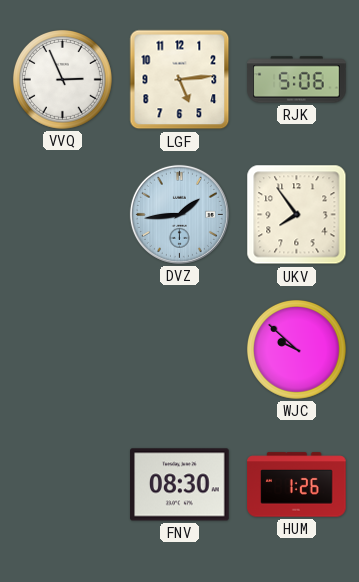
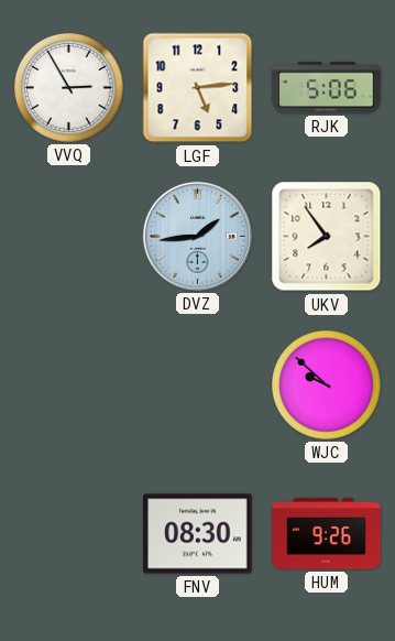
VVQ: 2:56 -> 2:55 (68, 87)
HUM: 1:26 -> 9:26 (327, 534)
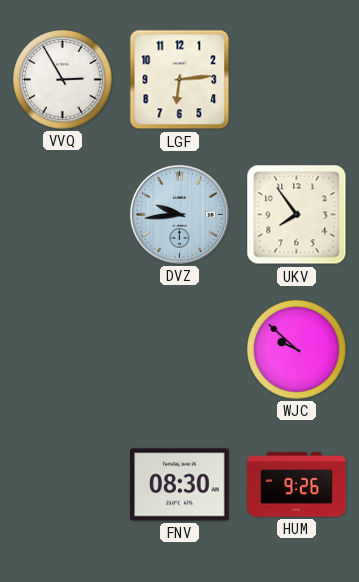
LGF: 5:14 -> 6:14 (180, 80)
RJK: 5:06 -> none (327, 88)
DVZ: 1:44 -> 9:44 (179, 214)
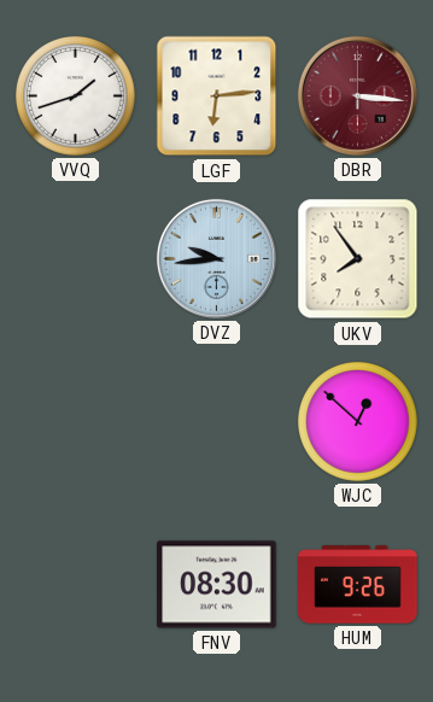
VVQ: 2:55 -> 1:42 (75, 95)
DBR: none -> 3:16 (357, 95)
WJC: 9:52 -> 12:52 (357, 421)
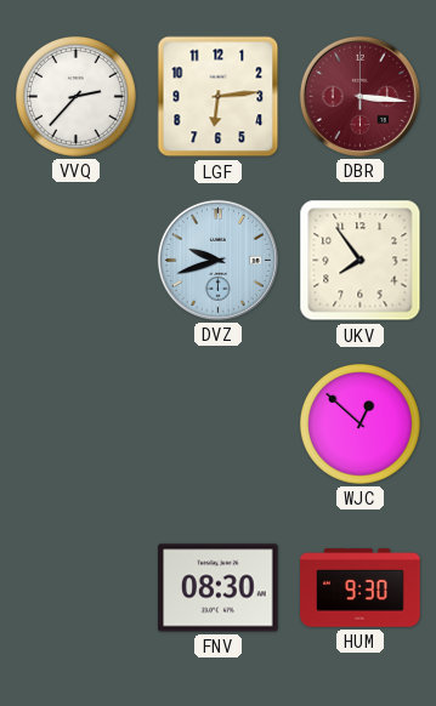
VVQ: 1:42 -> 2:37 (75, 96)
DVZ: 9:44 -> 9:42 (217, 260)
HUM: 9:26 -> 9:30 (361, 588)
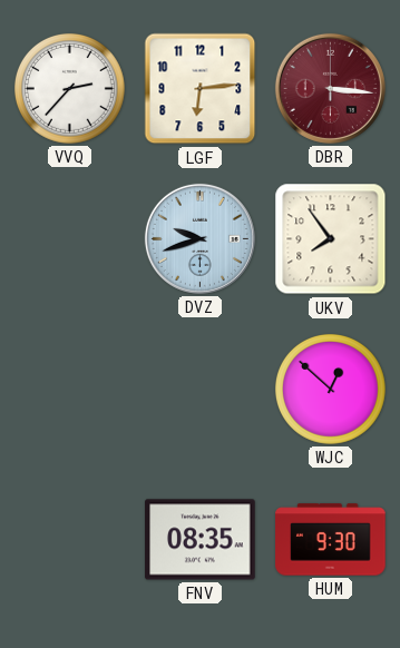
FNV: 08:30 -> 08:35 (201, 540)
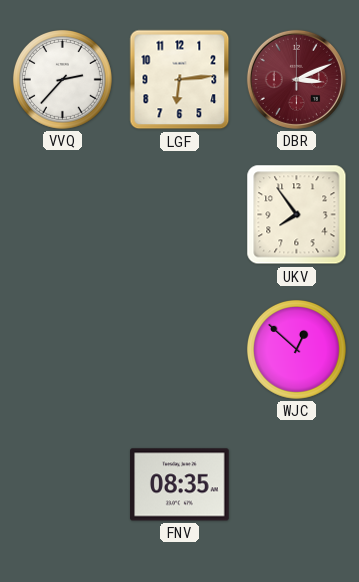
DBR: 3:16 -> 3:11 (296, 79)
DVZ: 9:42 -> none (199, 238)
HUM: 9:30 -> none (331, 540)
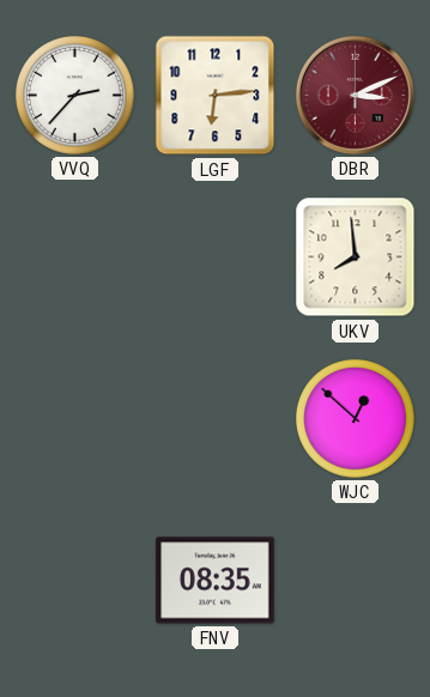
UKV: 7:54 -> 7:59 (356, 257)
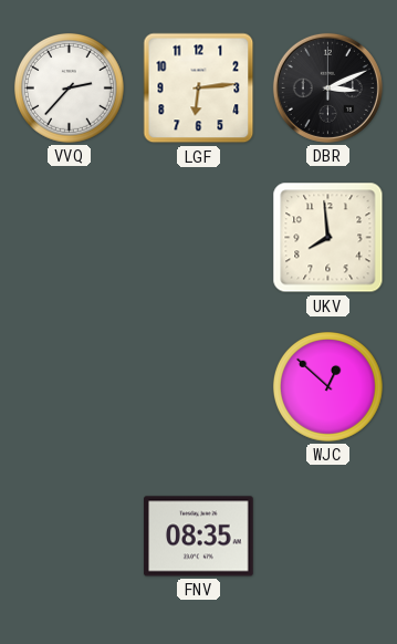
DBR dial: burgundy -> black (327, 87)
